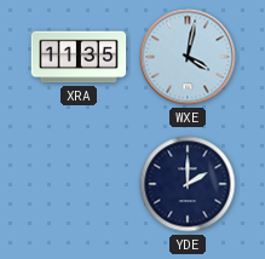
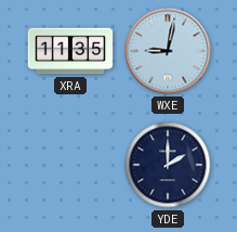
WXE: 4:02 -> 9:02 (168, 51)
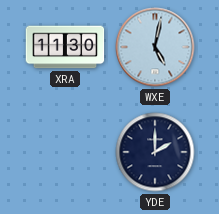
XRA: 11:35 -> 11:30 (65, 47)
WXE: 9:02 -> 5:02 (155, 47)
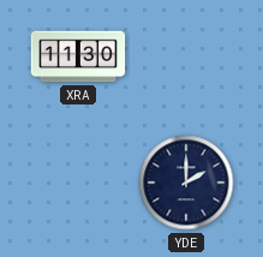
WXE: 5:02 -> none (155, 47)
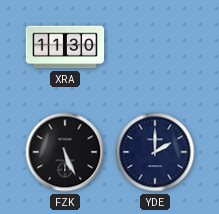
FZK: none -> 5:26 (65, 152)
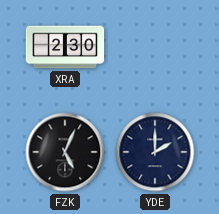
XRA: 11:30 -> 2:30 (65, 47)
FZK: 5:26 -> 5:04 (65, 152)
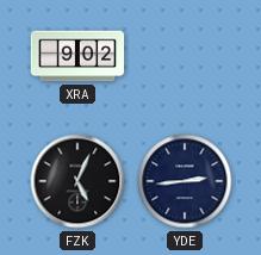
XRA: 2:30 -> 9:02 (77, 56)
YDE: 2:00 -> 2:44 (185, 181)
